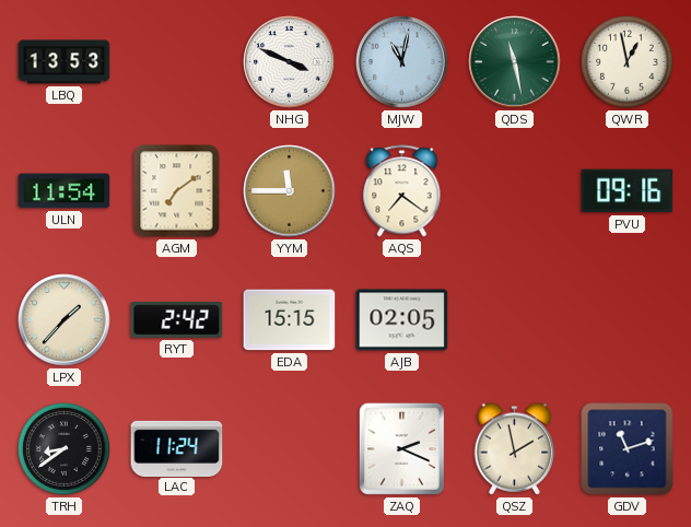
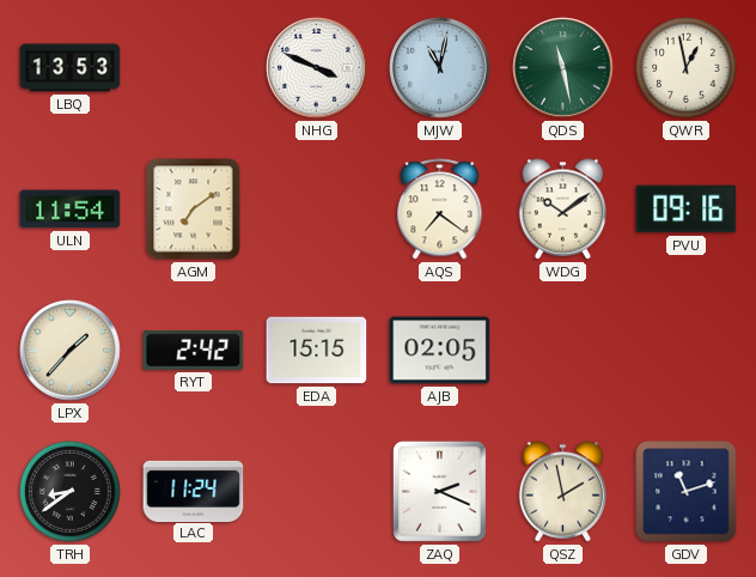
YYM: 11:45 -> none (290, 191)
WDG: none -> 10:09 (563, 209)
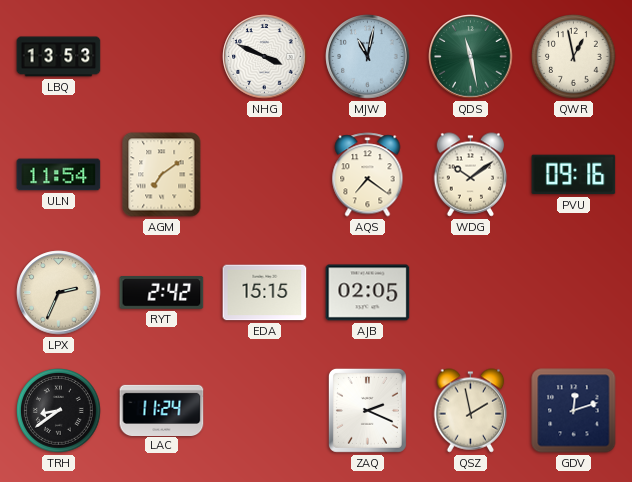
LPX: 1:37 -> 2:34 (59, 293)
GDV: 11:12 -> 12:12 (574, 411)
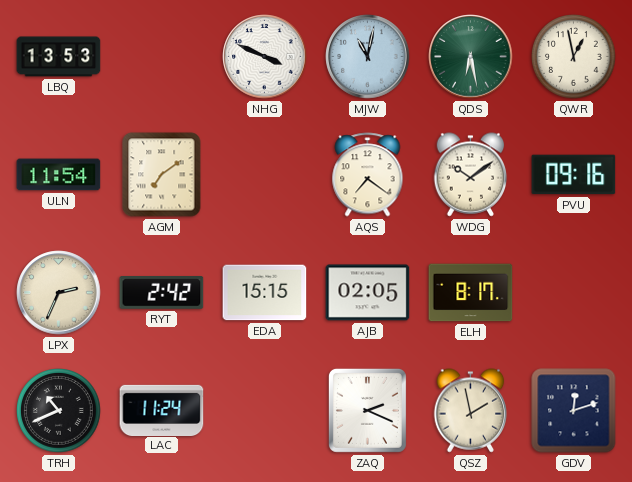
QDS: 11:28 -> 6:28 (471, 57)
ELH: none -> 8:17 (471, 293)
TRH: 8:39 -> 10:41 (59, 411)
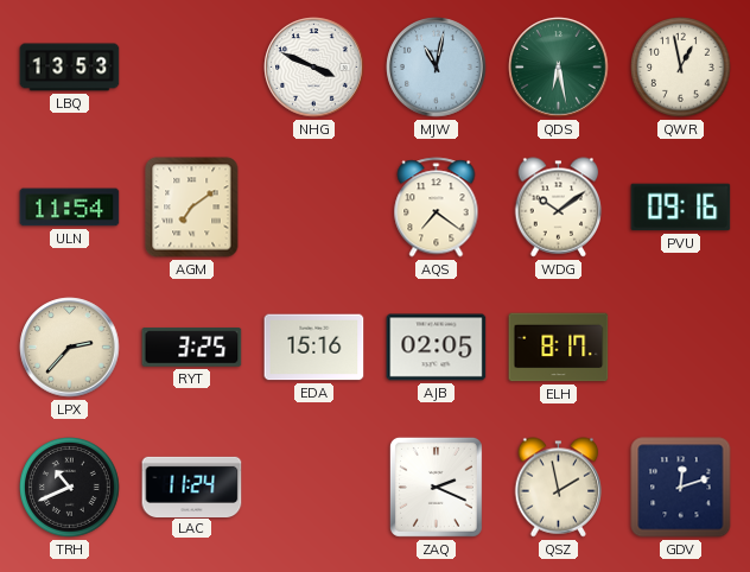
LPX: 2:34 -> 2:37 (70, 348)
RYT: 2:42 -> 3:25 (192, 348)
EDA: 15:15 -> 15:16 (314, 348)
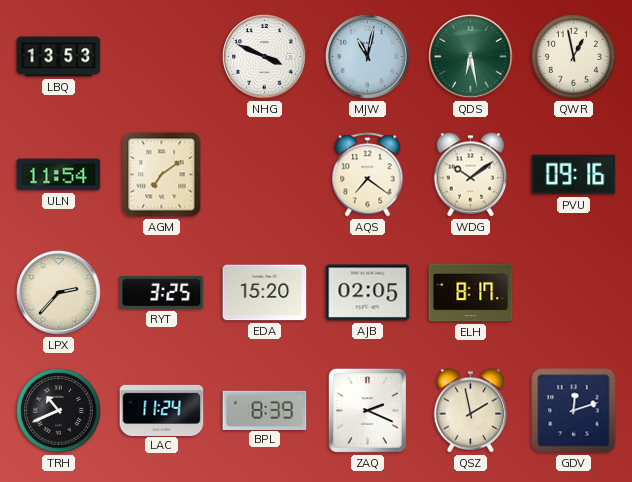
EDA: 15:16 -> 15:20 (265, 293)
BPL: none -> 8:39 (265, 410)
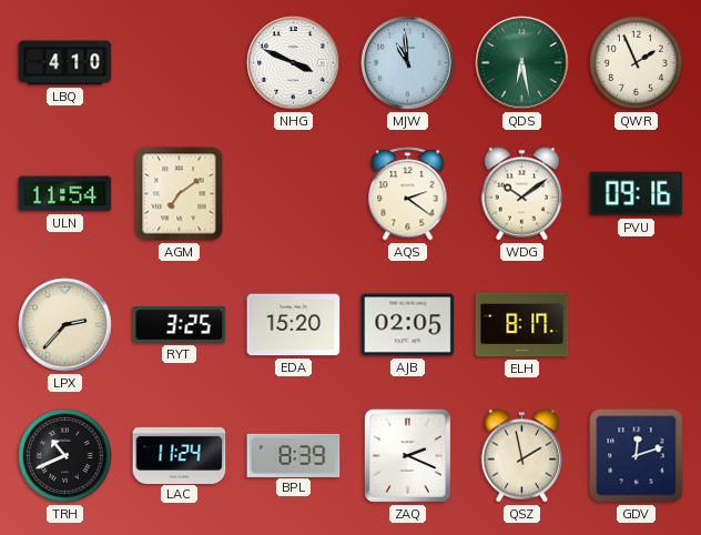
LBQ: 13:53 -> 4:10 (65, 63)
MJW: 11:02 -> 10:59 (408, 63)
QWR: 12:58 -> 1:56 (637, 63)
AQS: 7:21 -> 2:21 (408, 194)
